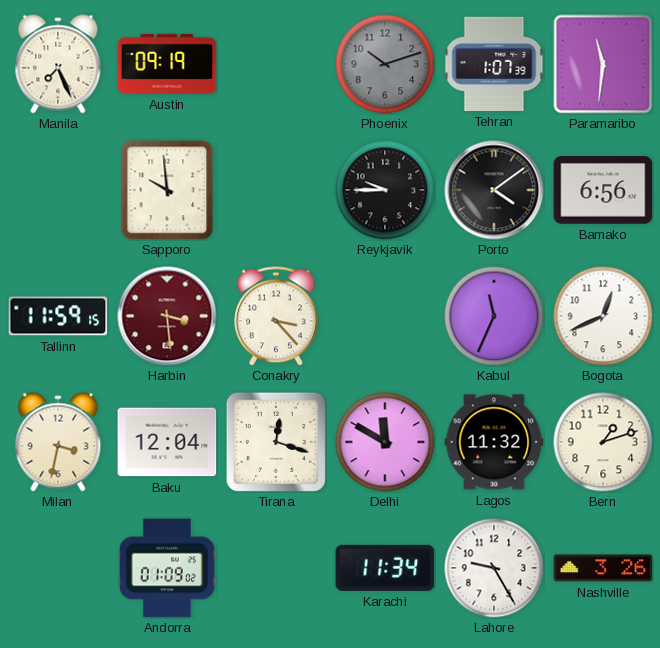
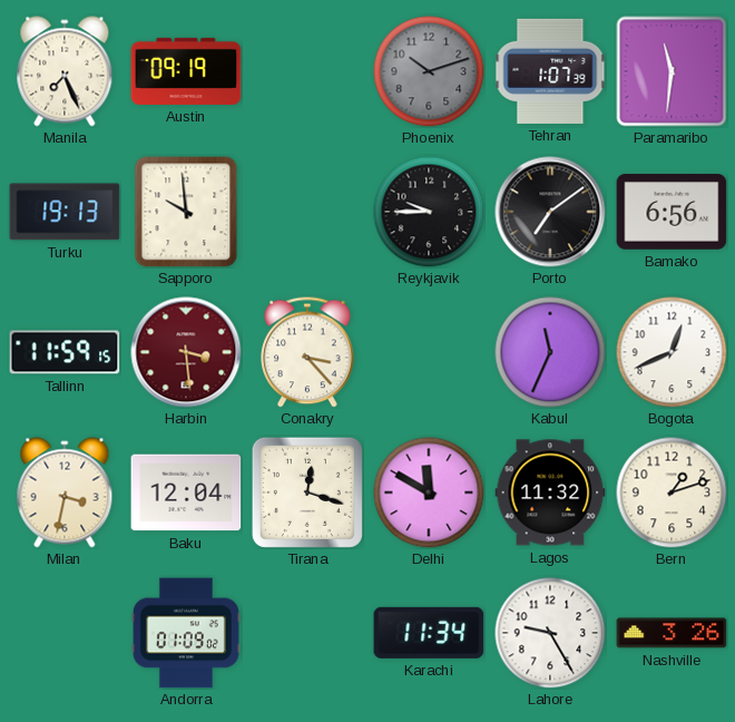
Turku: none -> 19:13 (65, 212)
Porto: 4:09 -> 7:09 (550, 212)
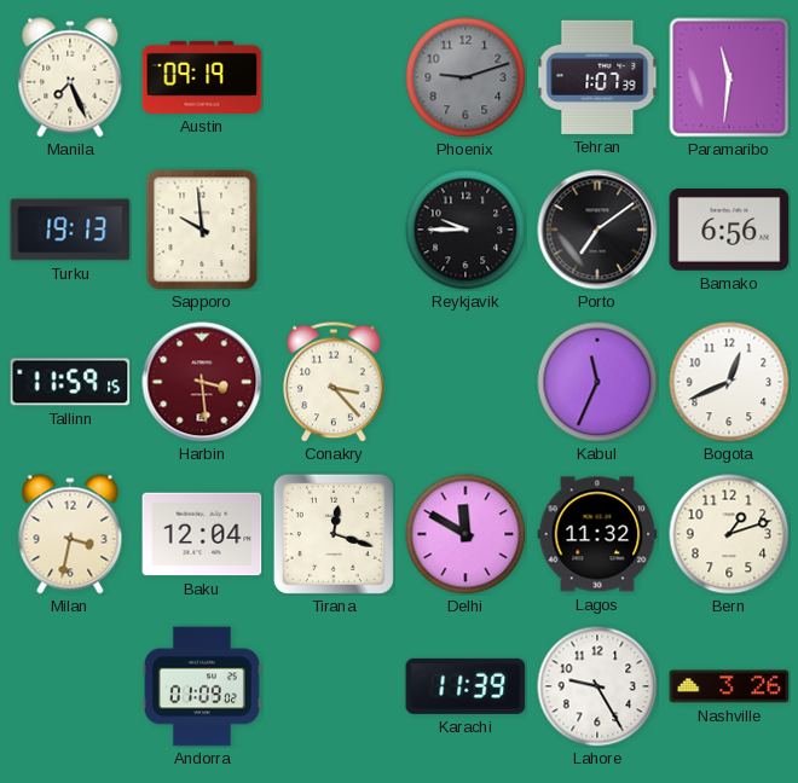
Phoenix: 10:12 -> 9:12 (465, 77)
Karachi: 11:34 -> 11:39 (465, 686)
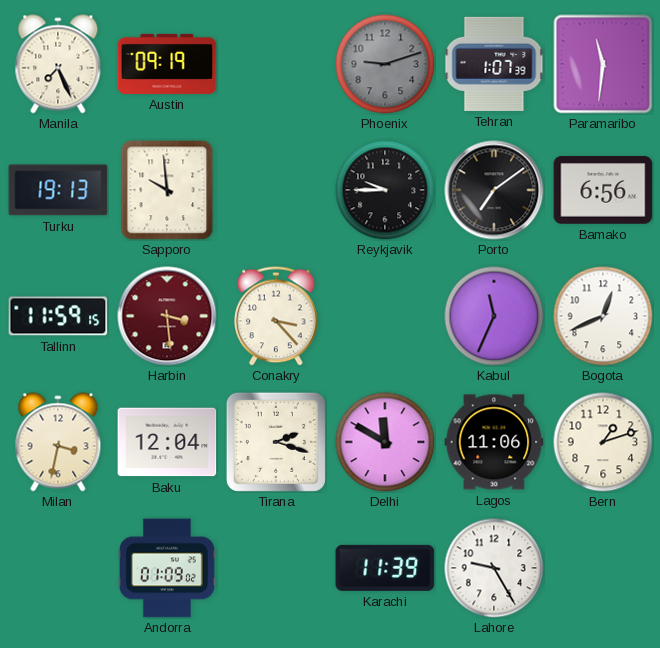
Tirana: 12:18 -> 2:18 (276, 442)
Lagos: 11:32 -> 11:06 (494, 442)
Nashville: 3:26 -> none (729, 686)
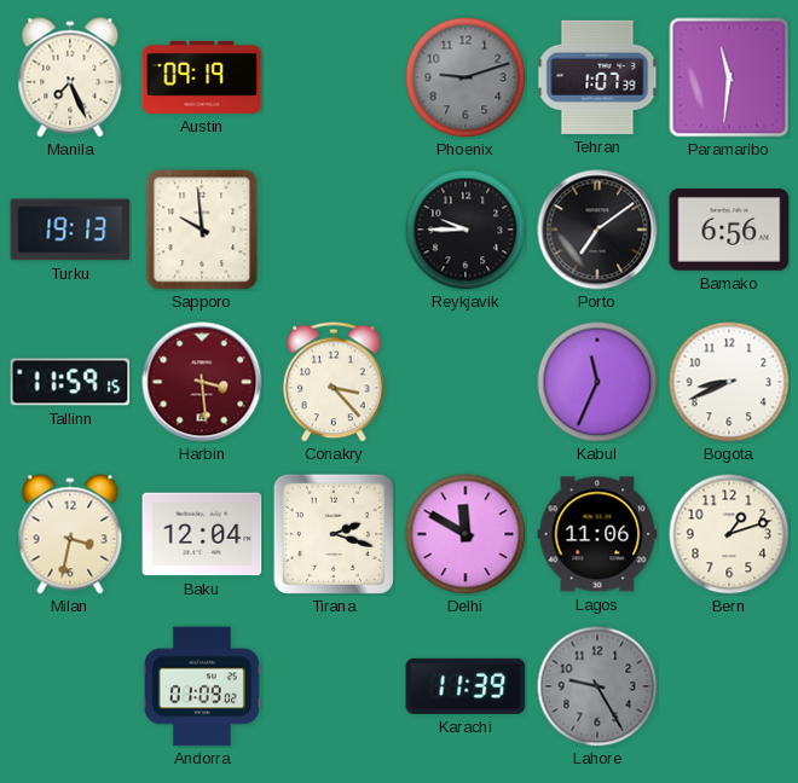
Bogota: 12:41 -> 8:41 (729, 382)
Lahore dial: white -> grey (597, 686)
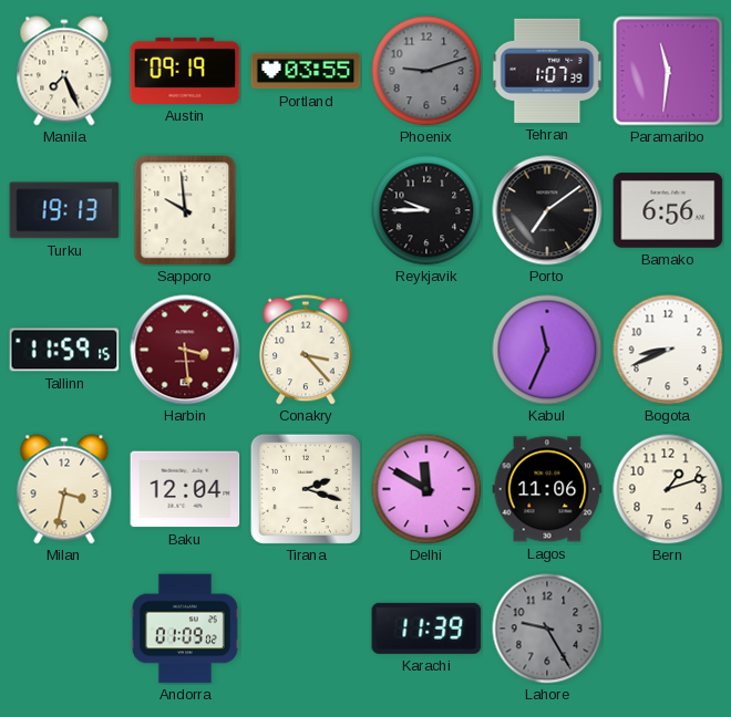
Portland: none -> 03:55 (306, 71)
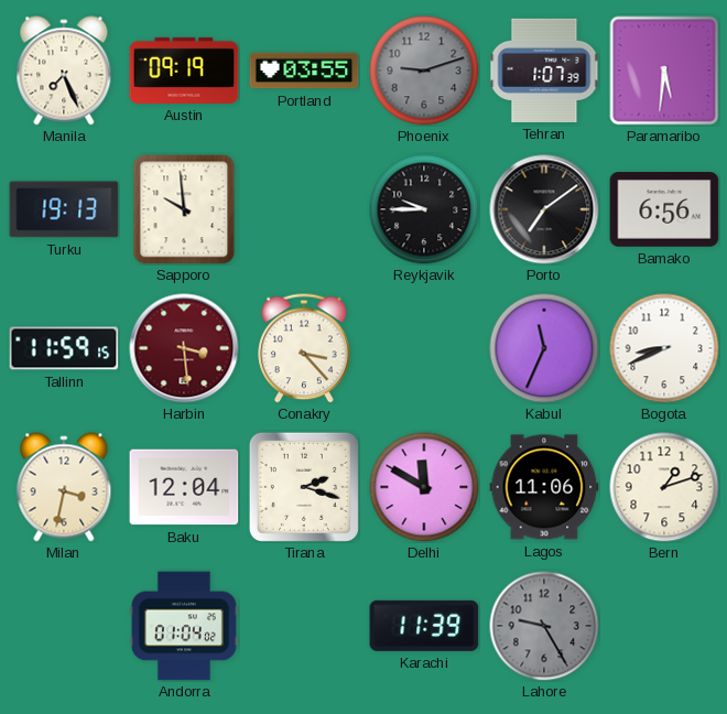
Paramaribo: 11:31 -> 5:31 (664, 71)
Andorra: 01:09 -> 01:04 (184, 626)
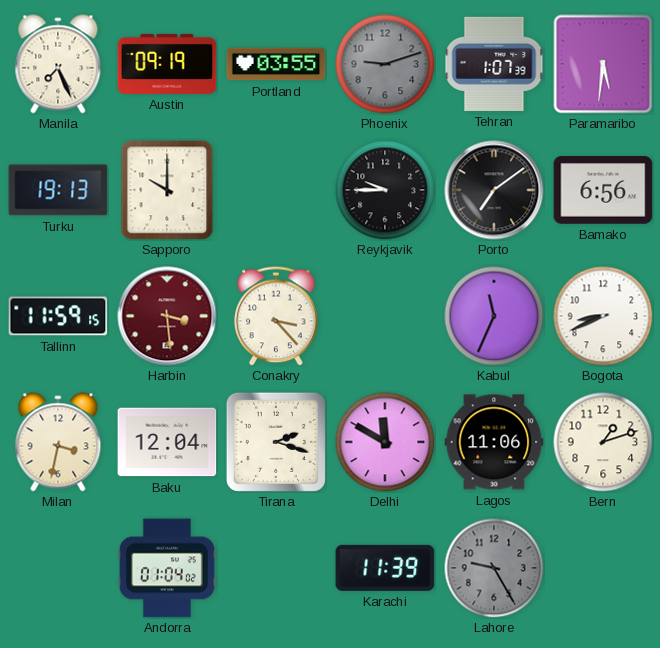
Sapporo: 9:59 -> 10:00 (167, 190)
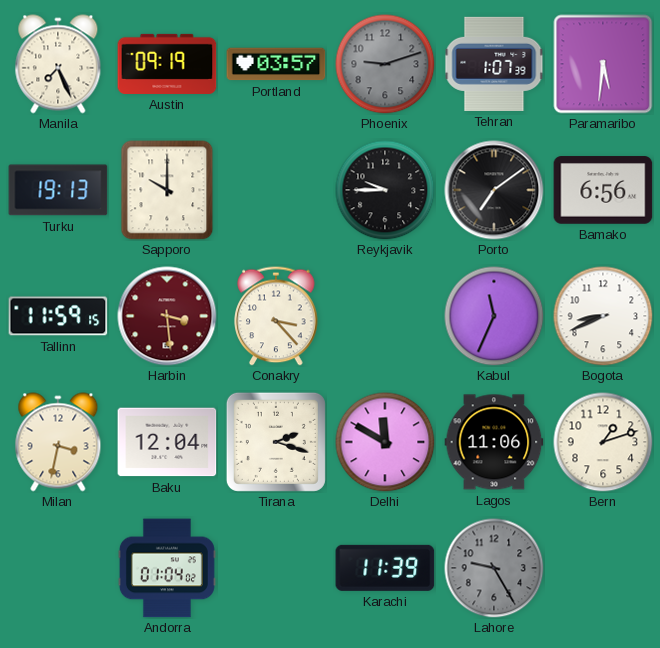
Portland: 03:55 -> 03:57 (276, 64)
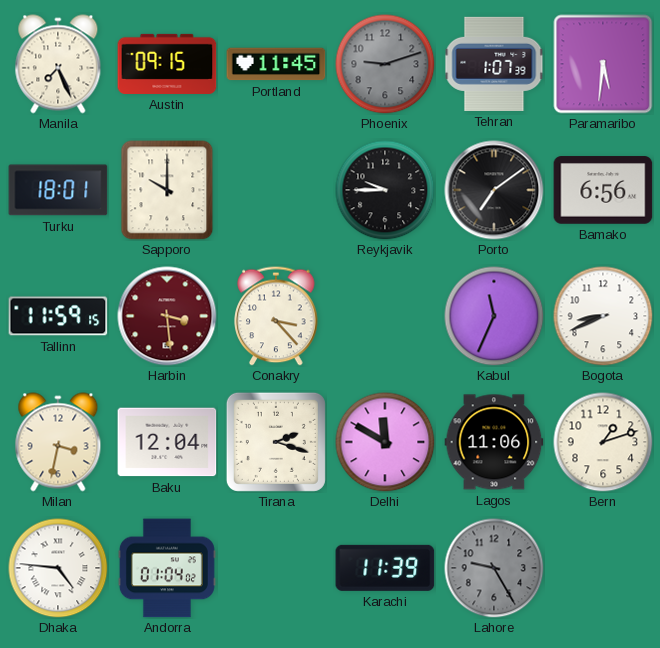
Austin: 09:19 -> 09:15 (167, 64)
Portland: 03:57 -> 11:45 (276, 64)
Turku: 19:13 -> 18:01 (58, 190)
Dhaka: none -> 4:46 (58, 568)
